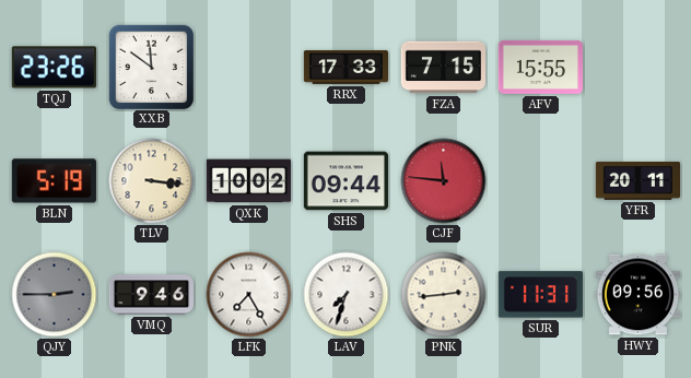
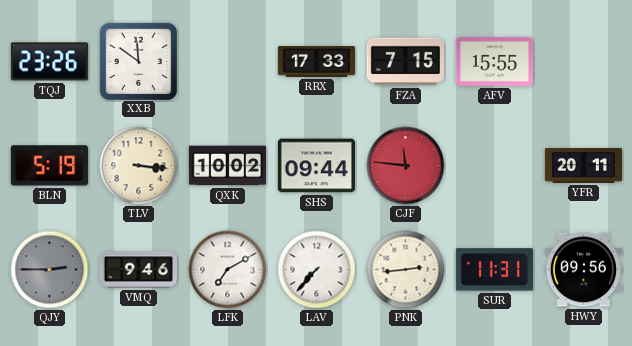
LFK: 7:25 -> 7:10 (228, 270)
LAV: 7:33 -> 7:37 (317, 270)
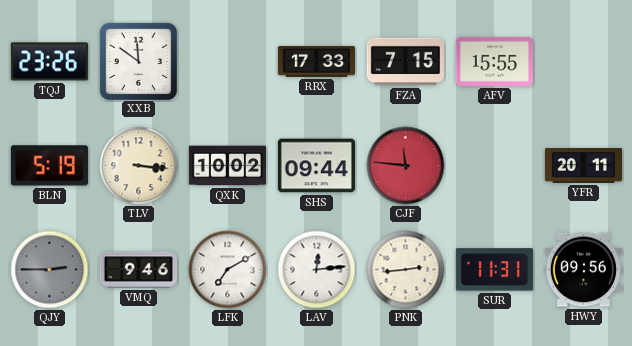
LAV: 7:37 -> 12:14 (317, 270)
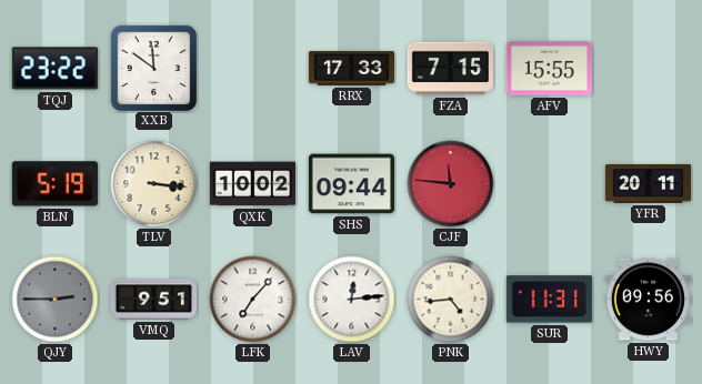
TQJ: 23:26 -> 23:22 (54, 69)
VMQ: 9:46 -> 9:51 (153, 300)
LFK: 7:10 -> 7:07 (253, 300)
PNK: 2:44 -> 4:44 (451, 300)
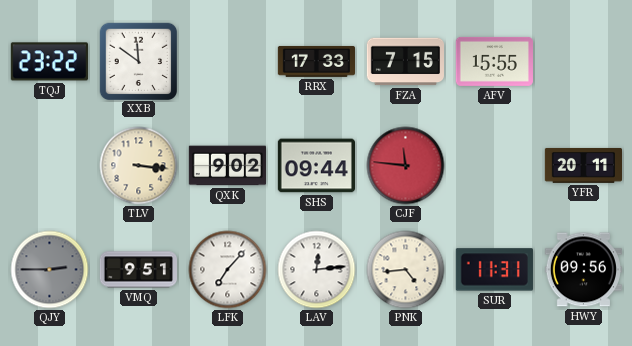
BLN: 5:19 -> none (54, 184)
QXK: 10:02 -> 9:02 (227, 166)
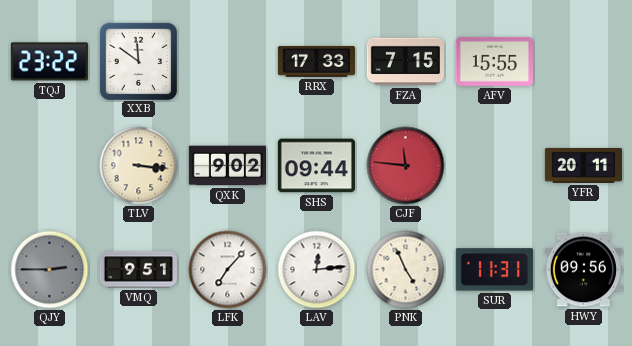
PNK: 4:44 -> 4:56 (406, 270)
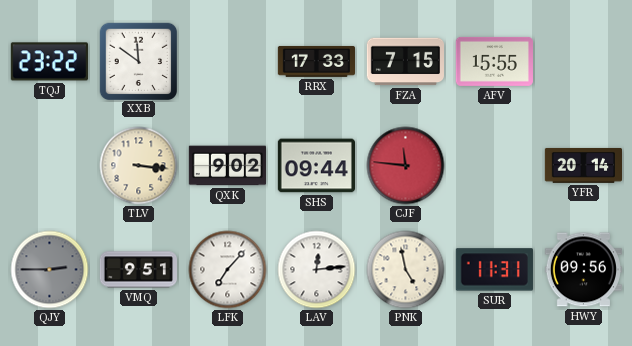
YFR: 20:11 -> 20:14 (583, 165)
PNK: 4:56 -> 4:58 (406, 270)
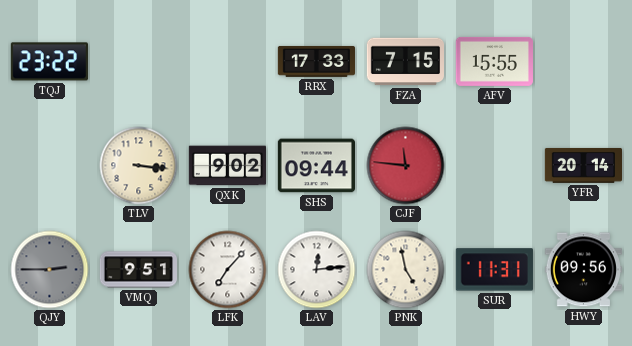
XXB: 11:51 -> none (138, 61)
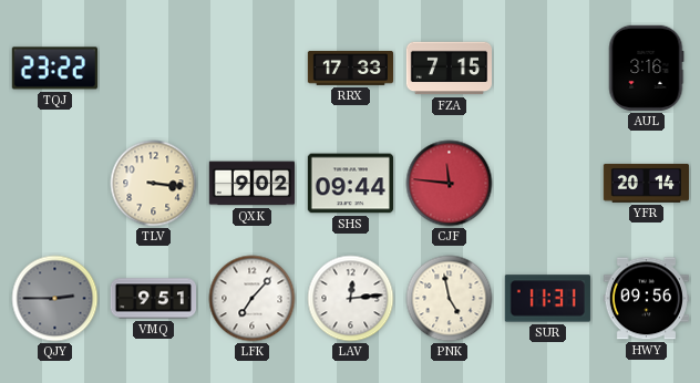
AFV: 15:55 -> none (494, 61)
AUL: none -> 3:16 (646, 68)
